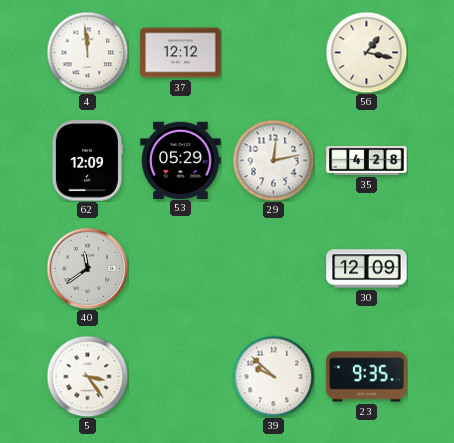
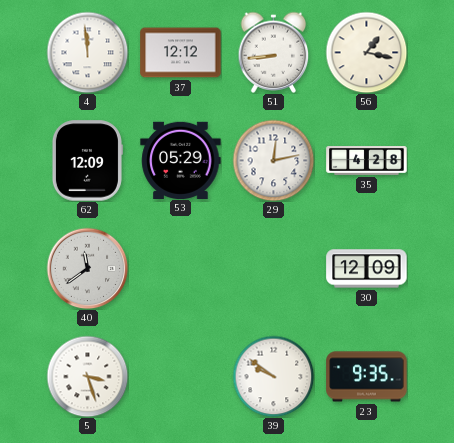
51: none -> 8:44 (274, 52)
5: 3:24 -> 3:27 (87, 376)
39: 9:52 -> 9:51 (273, 376)
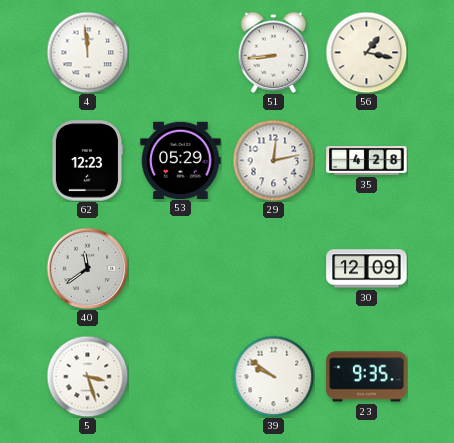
37: 12:12 -> none (181, 53)
62: 12:09 -> 12:23 (87, 161)
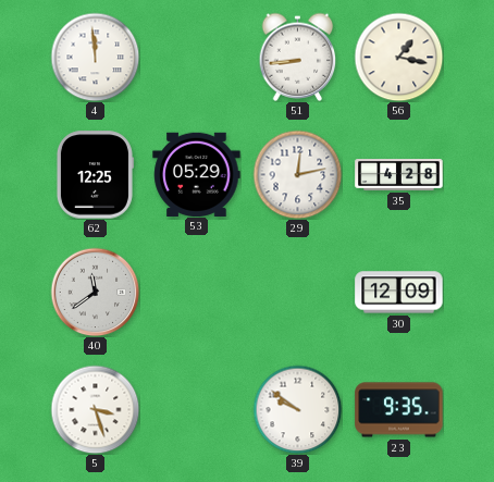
62: 12:23 -> 12:25 (95, 175)
